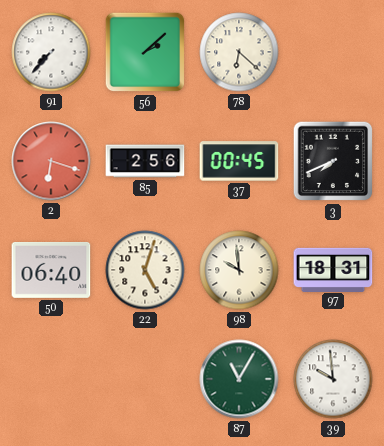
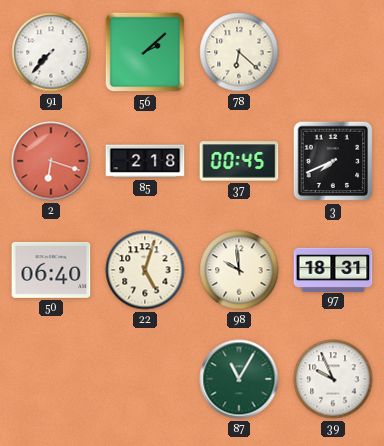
85: 2:56 -> 2:18 (145, 161)
39: 9:59 -> 9:56 (333, 379)
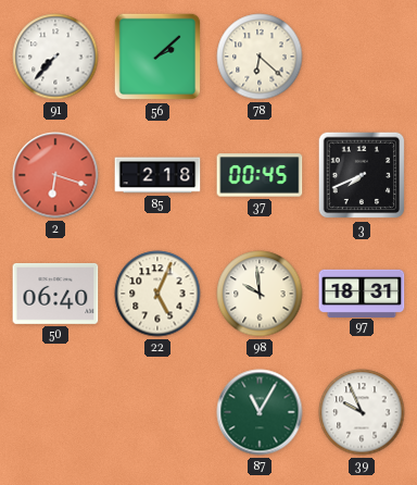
22: 5:03 -> 5:04 (157, 294)
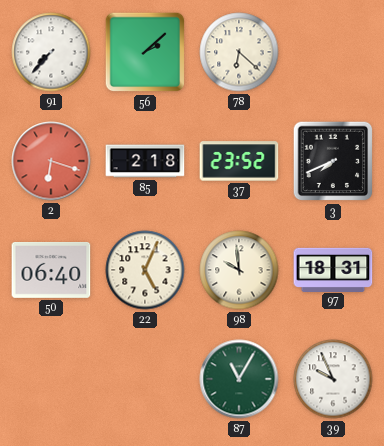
37: 00:45 -> 23:52 (239, 161)
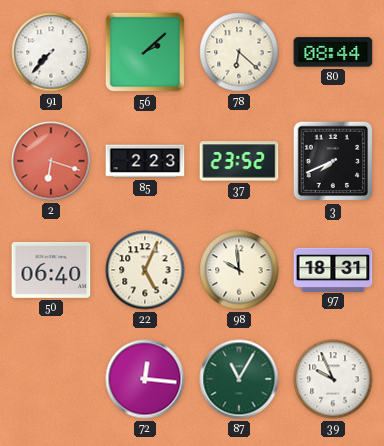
80: none -> 08:44 (333, 52)
85: 2:18 -> 2:23 (145, 161)
72: none -> 12:16 (145, 379)
